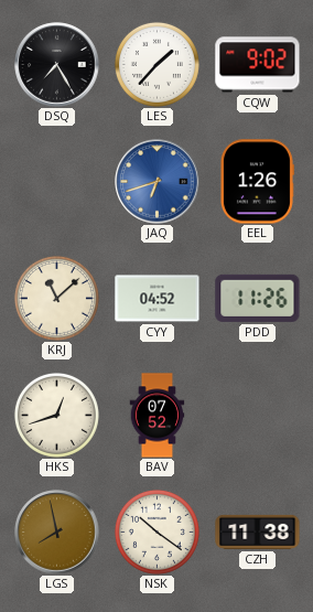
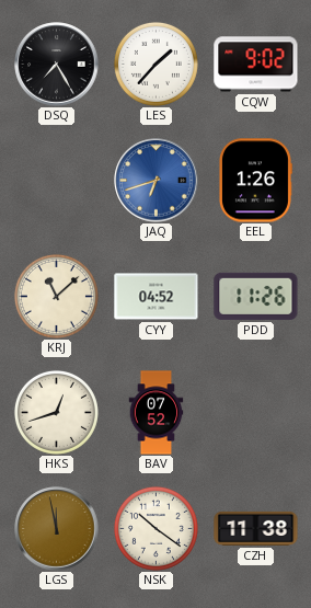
LGS: 7:58 -> 11:58 (57, 529)
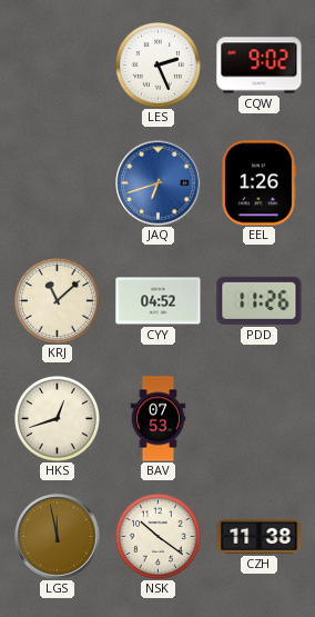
DSQ: 7:25 -> none (57, 65)
LES: 1:37 -> 2:26 (157, 64)
BAV: 07:52 -> 07:53 (159, 419)
